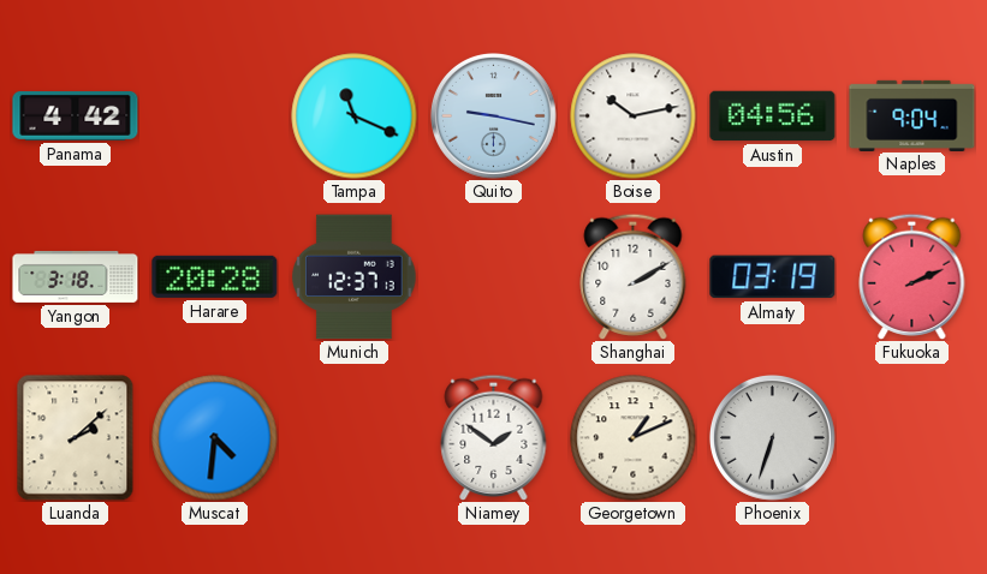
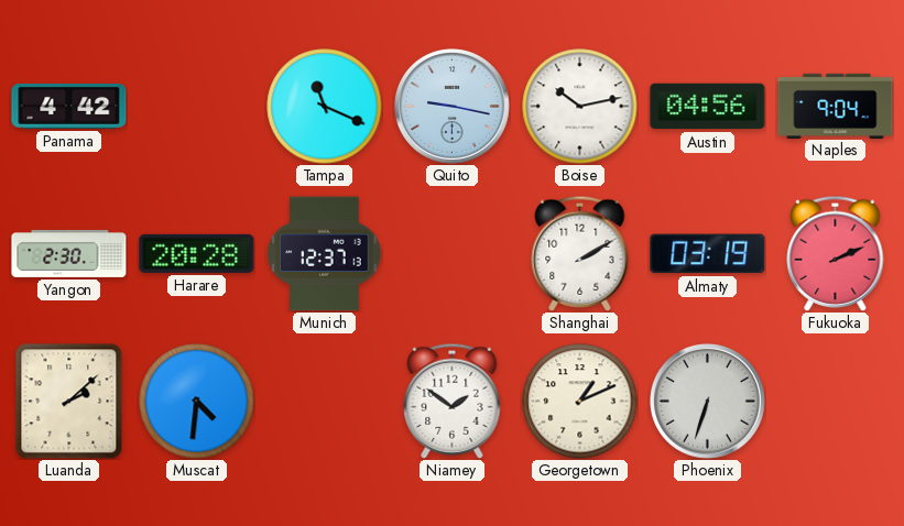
Yangon: 3:18 -> 2:30 (69, 253)
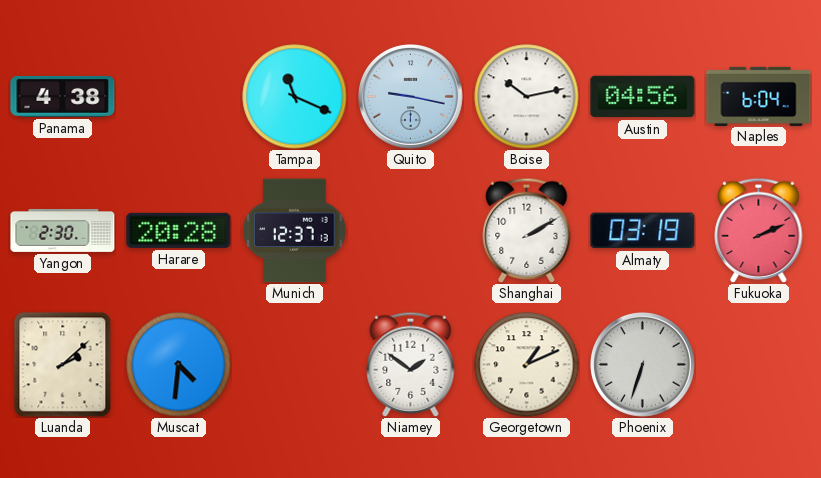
Panama: 4:42 -> 4:38 (63, 96)
Naples: 9:04 -> 6:04 (759, 96)
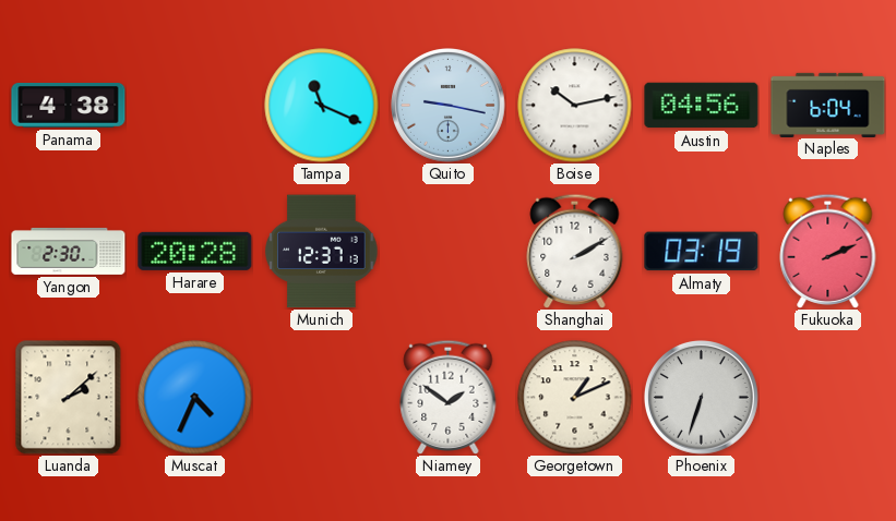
Muscat: 4:31 -> 4:34 (195, 398)
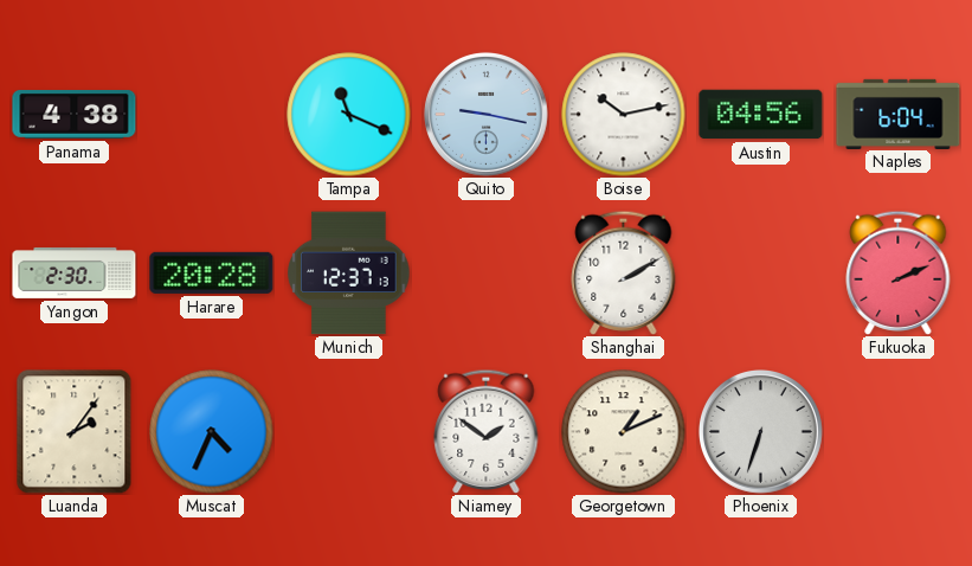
Almaty: 03:19 -> none (702, 252)
Luanda: 2:08 -> 2:06 (75, 432)
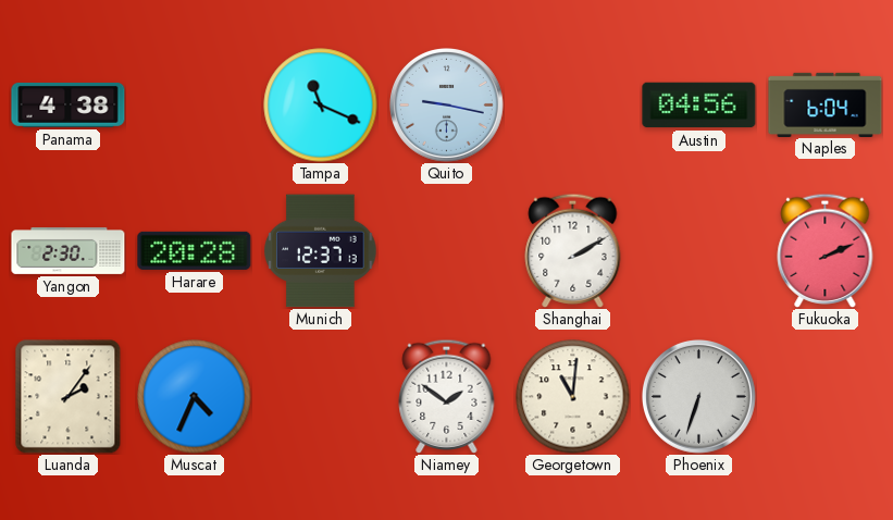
Boise: 10:13 -> none (624, 115)
Georgetown: 1:11 -> 11:01 (573, 397)
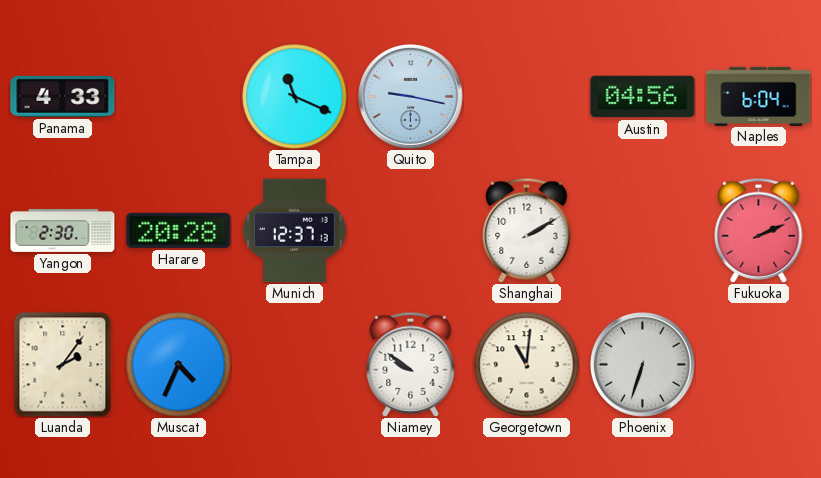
Panama: 4:38 -> 4:33 (63, 96)
Niamey: 1:51 -> 9:51 (411, 364)
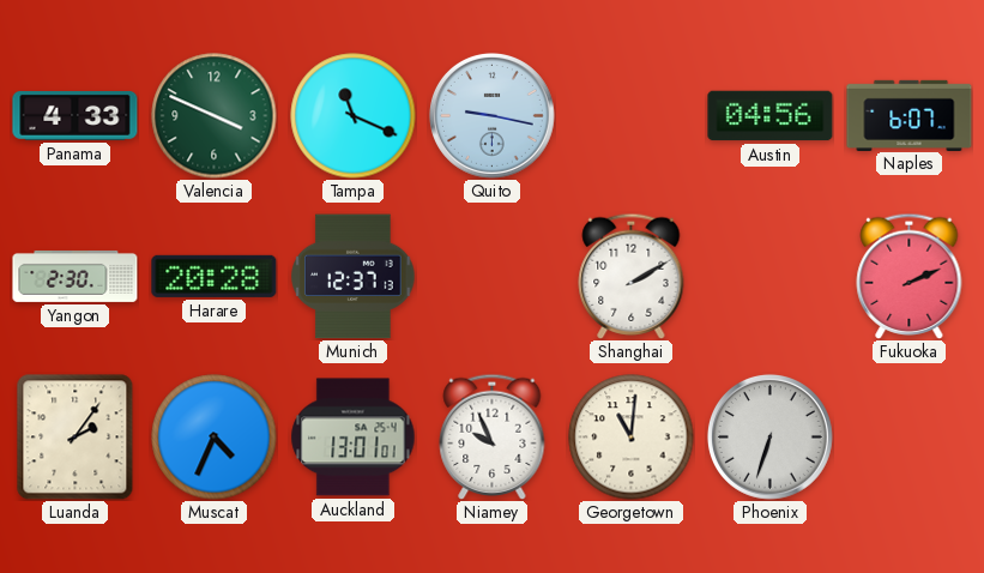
Valencia: none -> 3:49 (215, 116)
Naples: 6:04 -> 6:07 (910, 115)
Auckland: none -> 13:01 (354, 438)
Niamey: 9:51 -> 9:56 (493, 436)
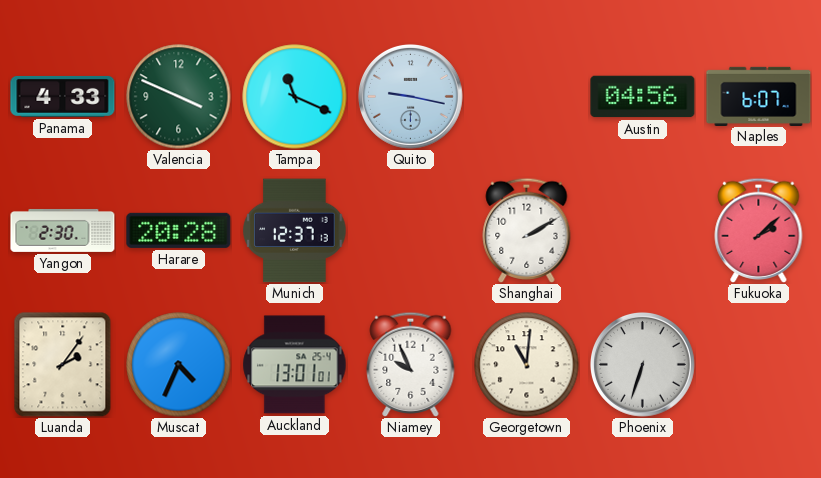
Fukuoka: 2:11 -> 2:08 (759, 230)
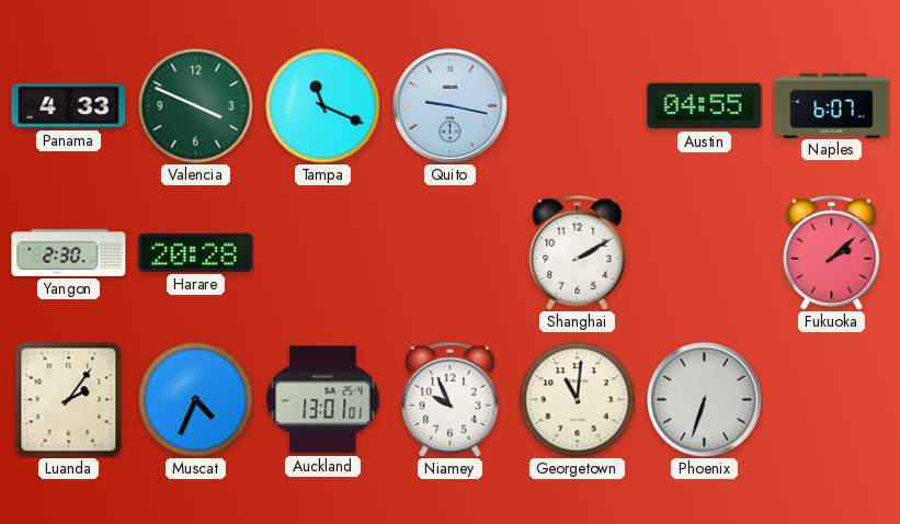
Austin: 04:56 -> 04:55 (705, 106)
Munich: 12:37 -> none (295, 231)
